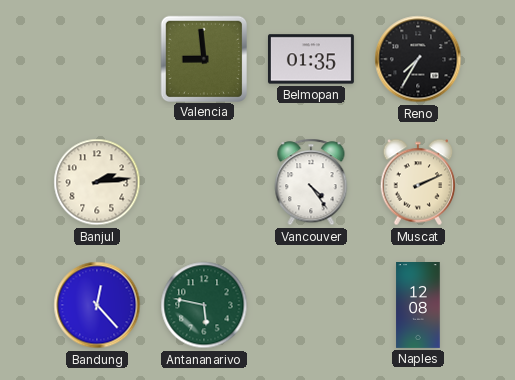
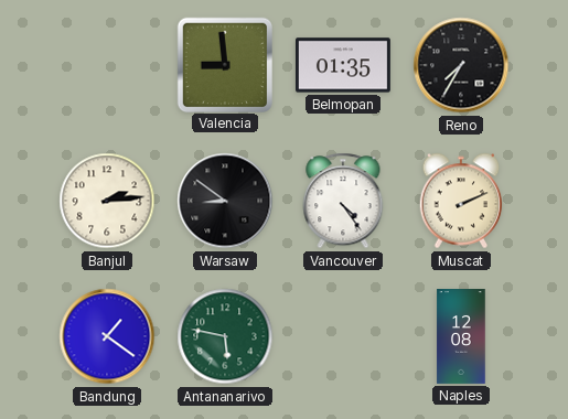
Warsaw: none -> 8:51 (225, 201)
Bandung: 12:23 -> 1:21 (107, 336)
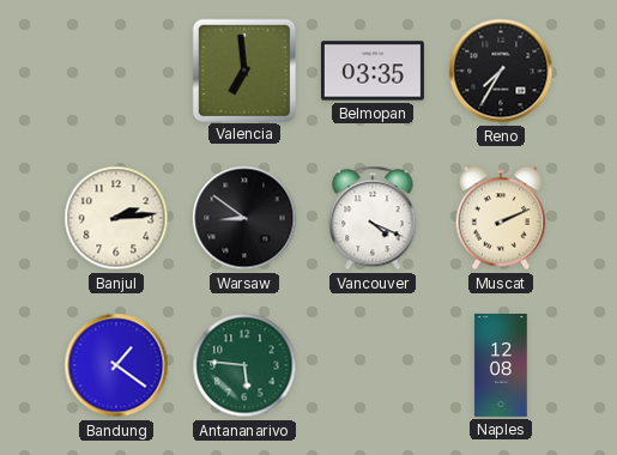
Valencia: 8:59 -> 6:59 (243, 69)
Belmopan: 01:35 -> 03:35 (373, 71)
Vancouver: 4:24 -> 4:19 (373, 218)
Antananarivo: 5:47 -> 5:46 (244, 365)
